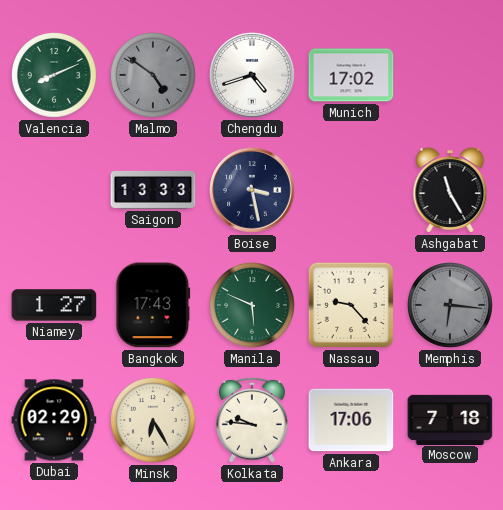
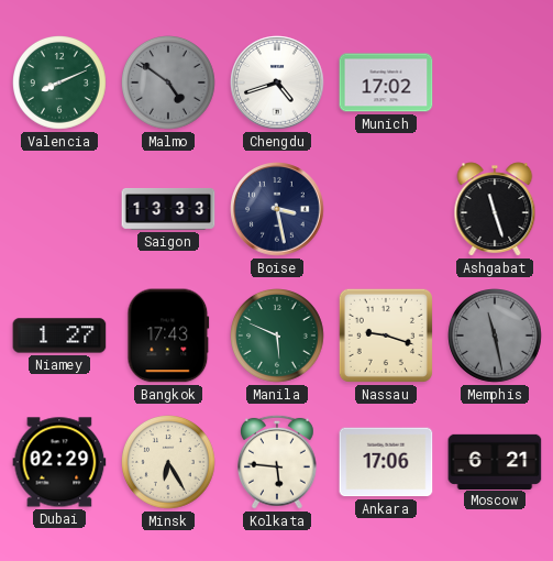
Ashgabat: 11:25 -> 11:27 (495, 209)
Nassau: 9:23 -> 9:18 (386, 335)
Memphis: 6:16 -> 11:28 (496, 337)
Kolkata: 9:46 -> 5:46 (278, 462)
Moscow: 7:18 -> 6:21 (495, 461)
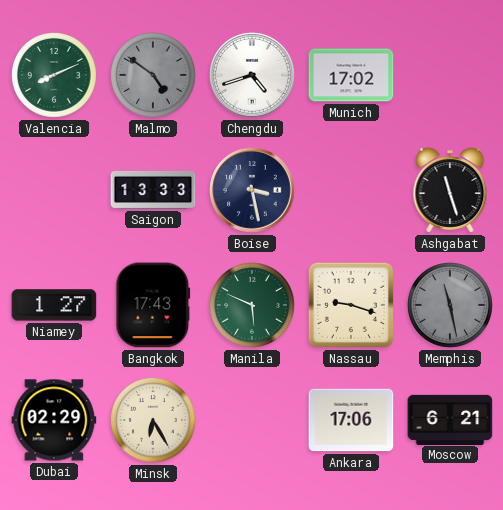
Kolkata: 5:46 -> none (278, 462)
